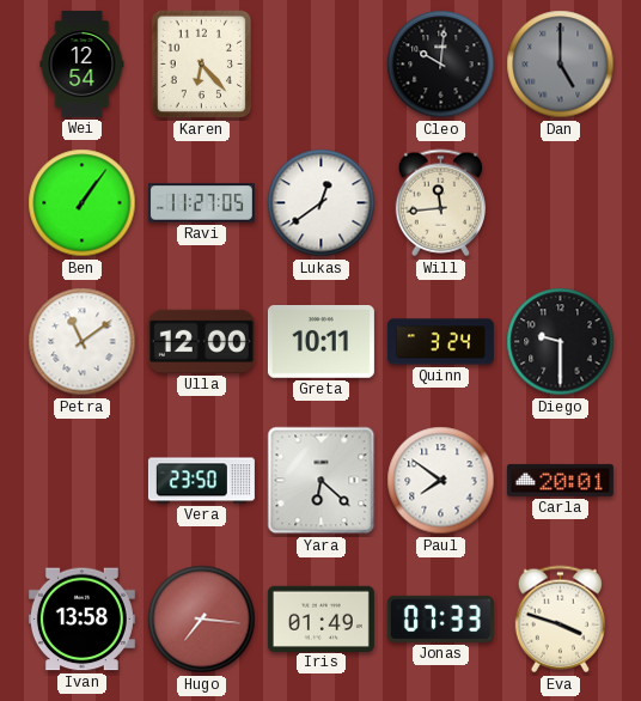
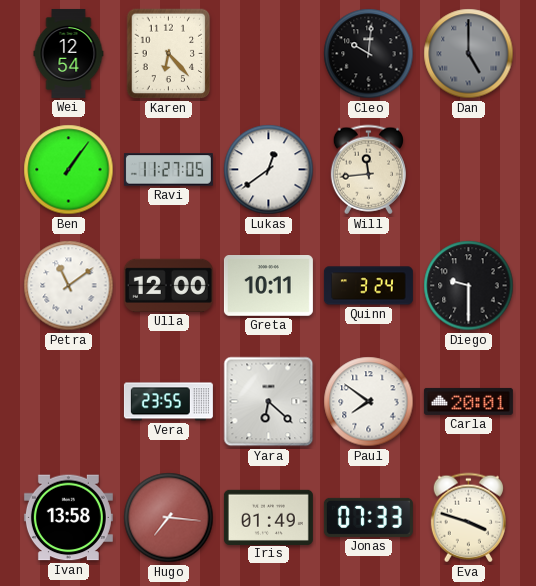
Vera: 23:50 -> 23:55 (168, 402)
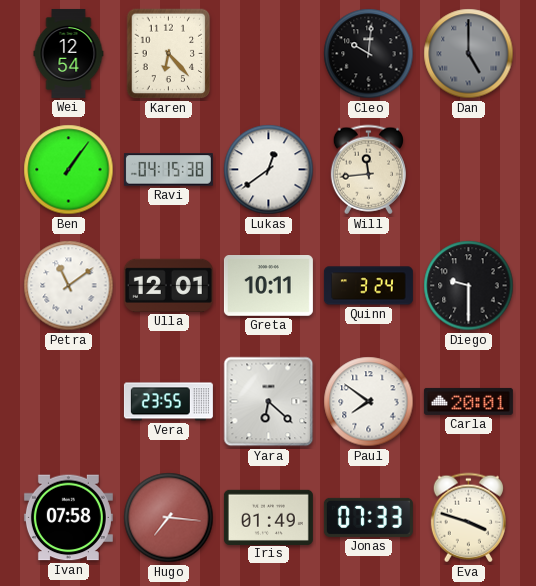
Ravi: 11:27 -> 04:15 (168, 170)
Ulla: 12:00 -> 12:01 (168, 285)
Ivan: 13:58 -> 07:58 (68, 518)
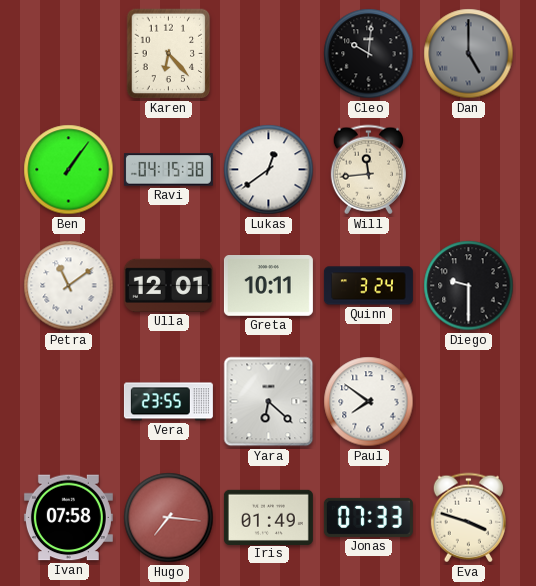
Wei: 12:54 -> none (69, 53)
Carla: 20:01 -> none (468, 401)
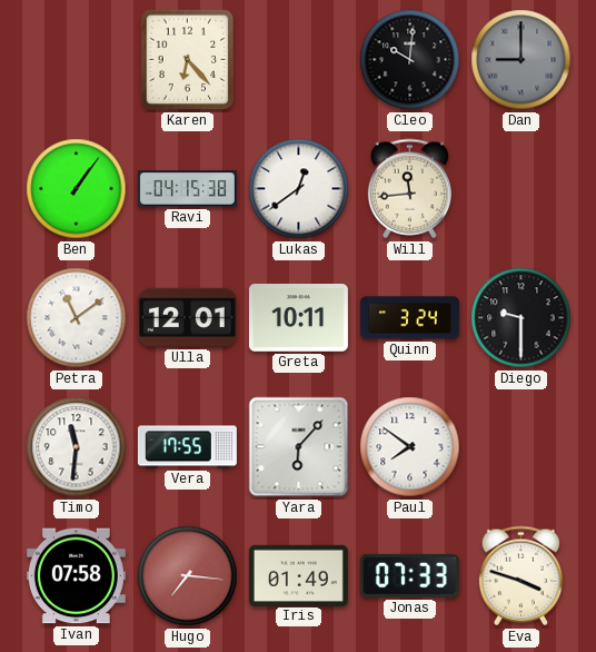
Dan: 5:00 -> 9:00 (521, 60)
Timo: none -> 11:31 (77, 447)
Vera: 23:55 -> 17:55 (187, 447)
Yara: 6:22 -> 6:07 (299, 447)
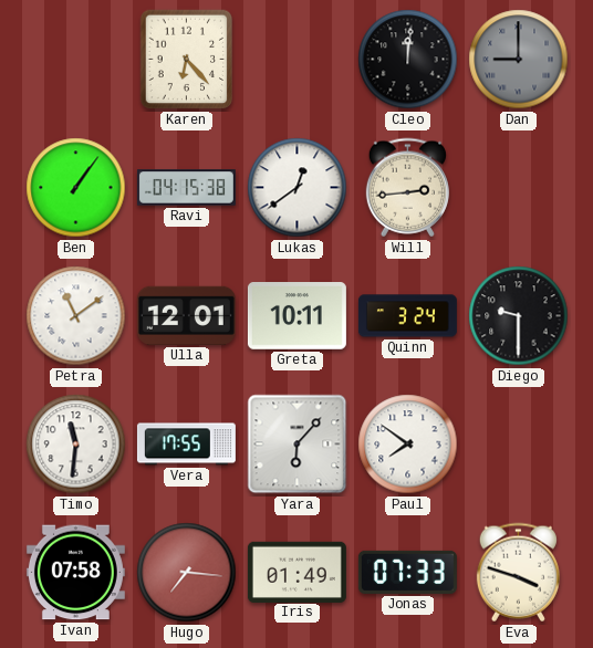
Cleo: 10:01 -> 12:01 (408, 60)
Will: 11:44 -> 2:44 (407, 188)
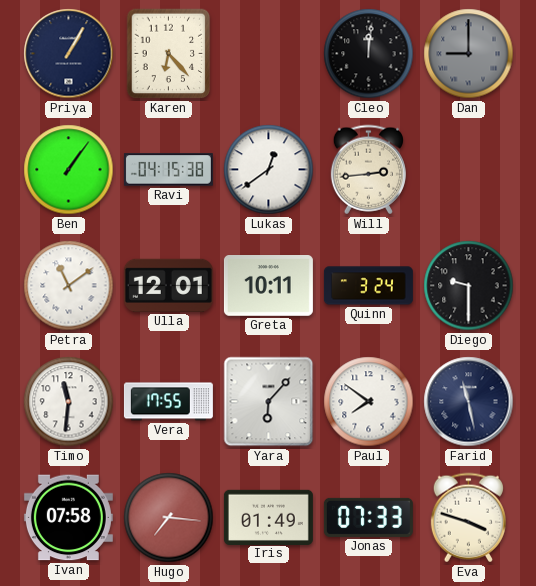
Priya: none -> 1:05 (69, 54)
Farid: none -> 11:28 (469, 402)
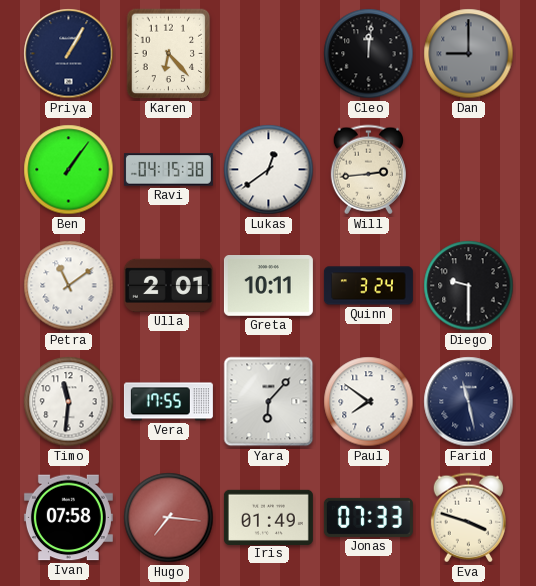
Ulla: 12:01 -> 2:01 (168, 285)
